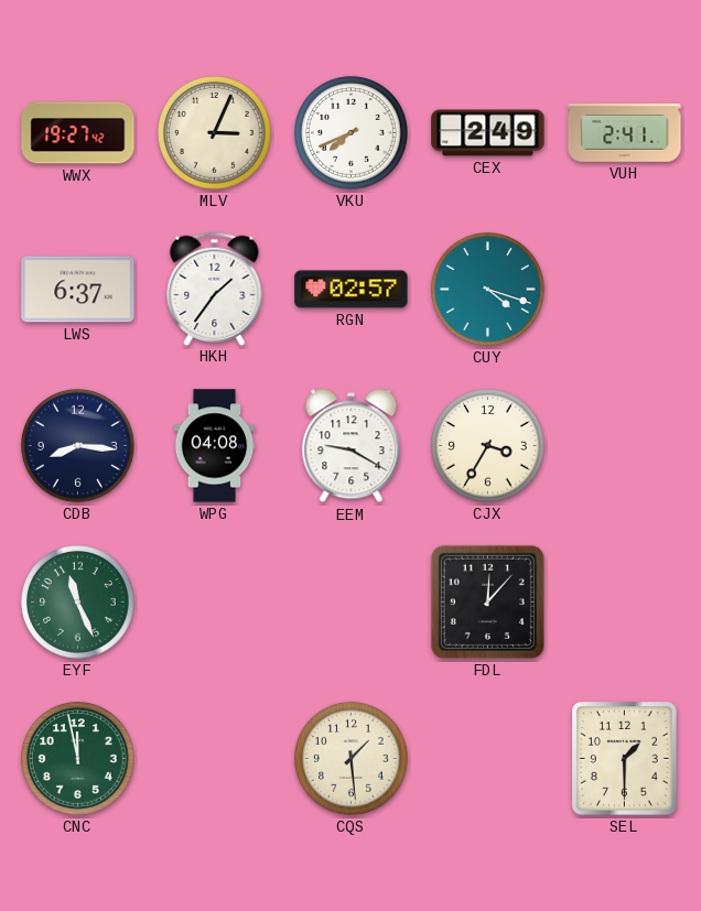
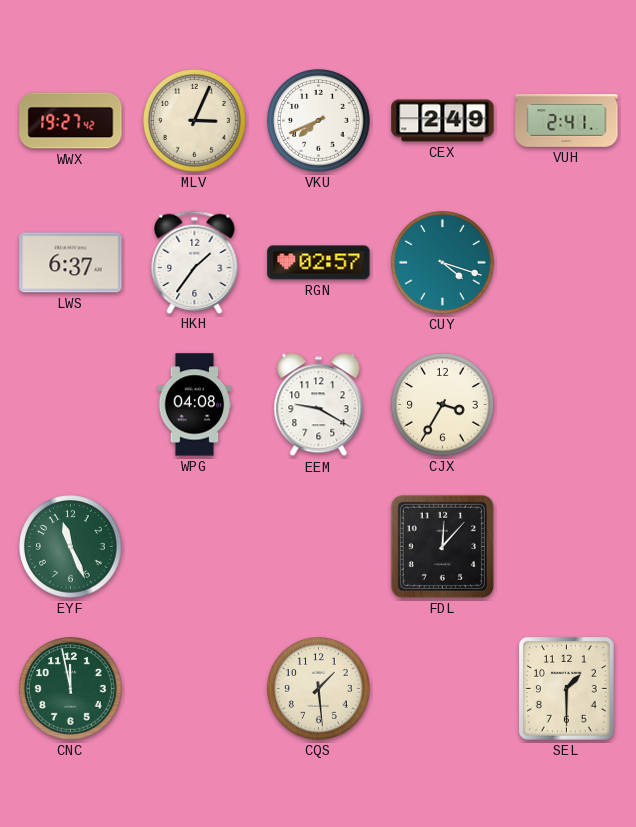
CDB: 8:16 -> none (78, 446)
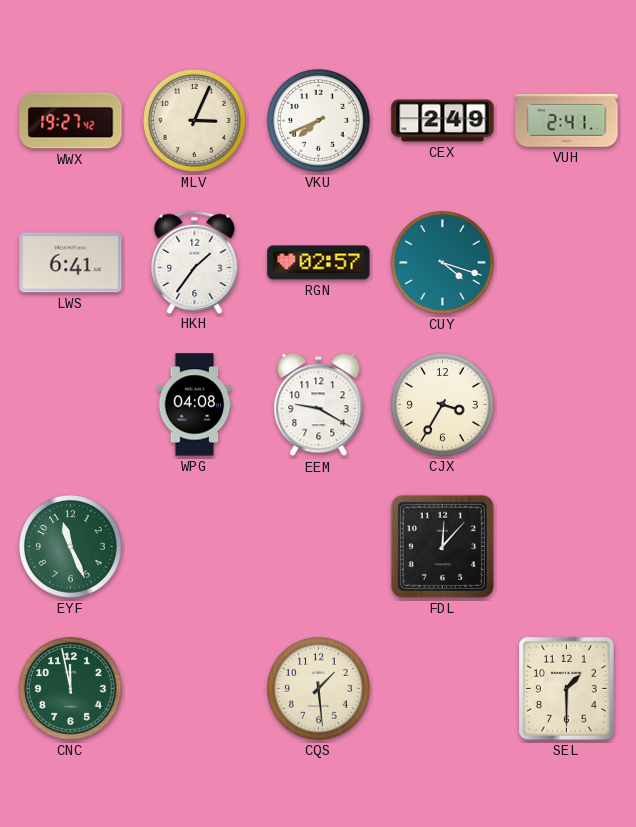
LWS: 6:37 -> 6:41 (71, 263)
